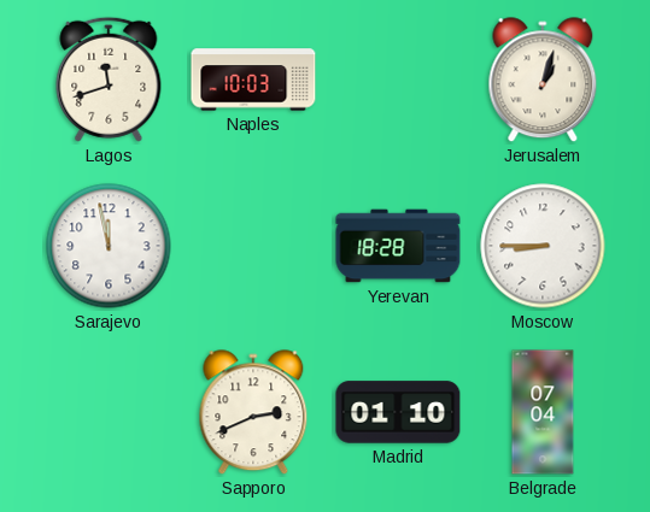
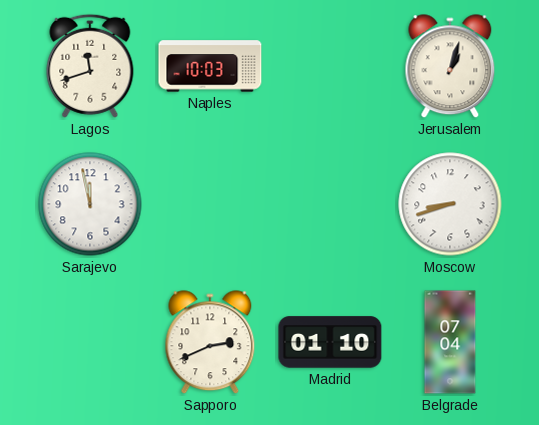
Yerevan: 18:28 -> none (398, 246)
Moscow: 8:45 -> 8:42 (450, 204)
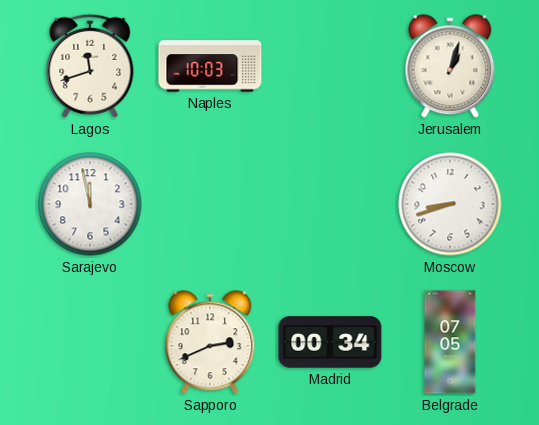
Madrid: 01:10 -> 00:34 (330, 342)
Belgrade: 07:04 -> 07:05 (450, 342)
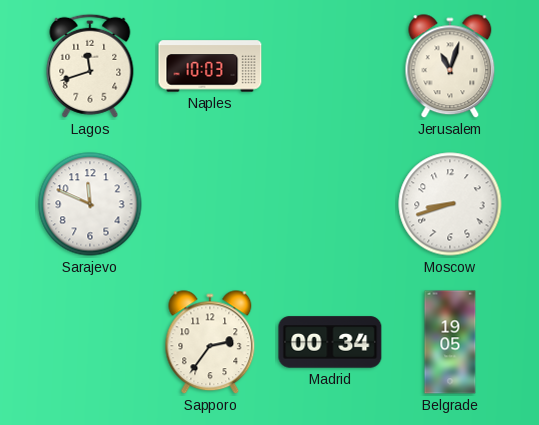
Jerusalem: 1:03 -> 11:03 (450, 67)
Sarajevo: 11:58 -> 11:49 (90, 204)
Sapporo: 2:41 -> 2:36 (210, 343)
Belgrade: 07:05 -> 19:05 (450, 342)
